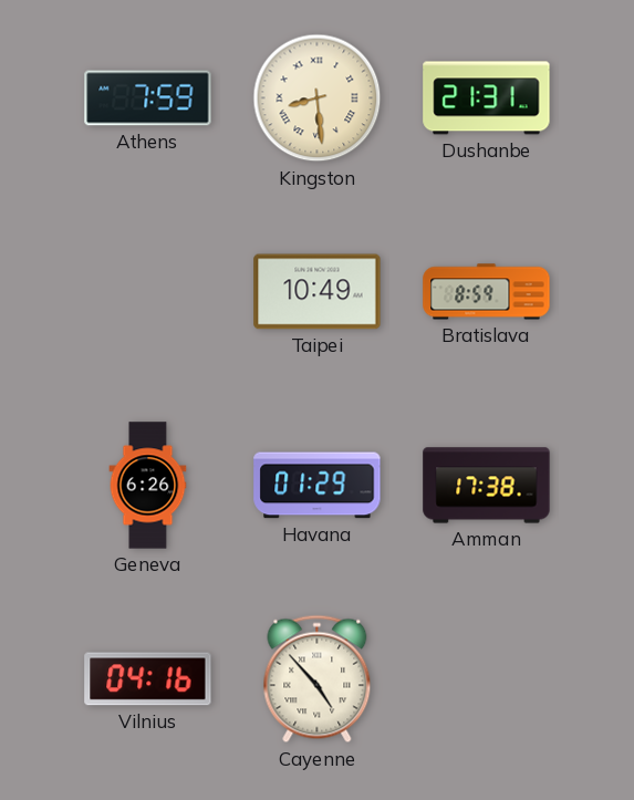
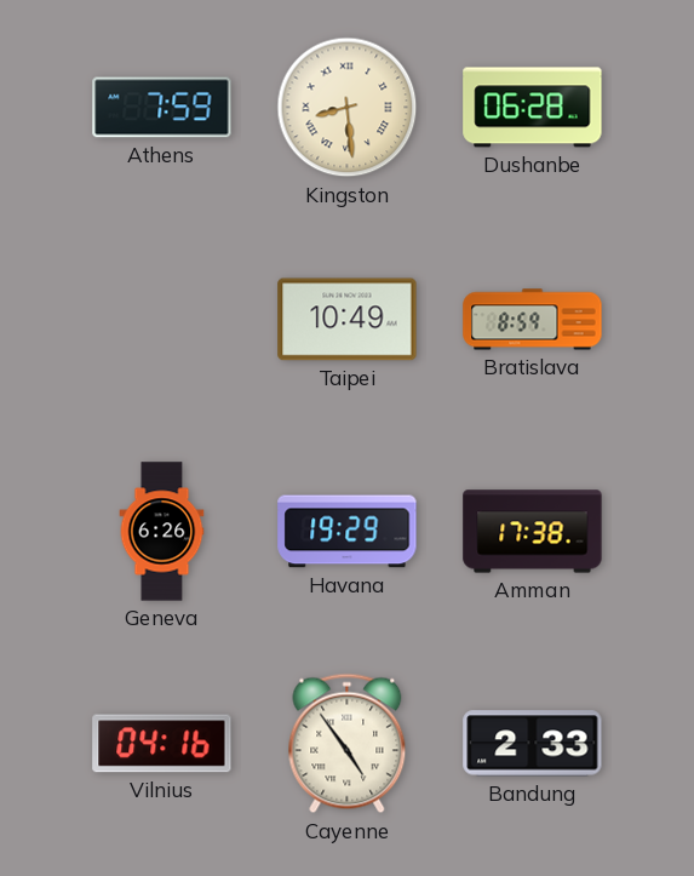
Dushanbe: 21:31 -> 06:28 (533, 108)
Havana: 01:29 -> 19:29 (348, 532)
Cayenne: 4:53 -> 4:54 (348, 744)
Bandung: none -> 2:33 (533, 744)
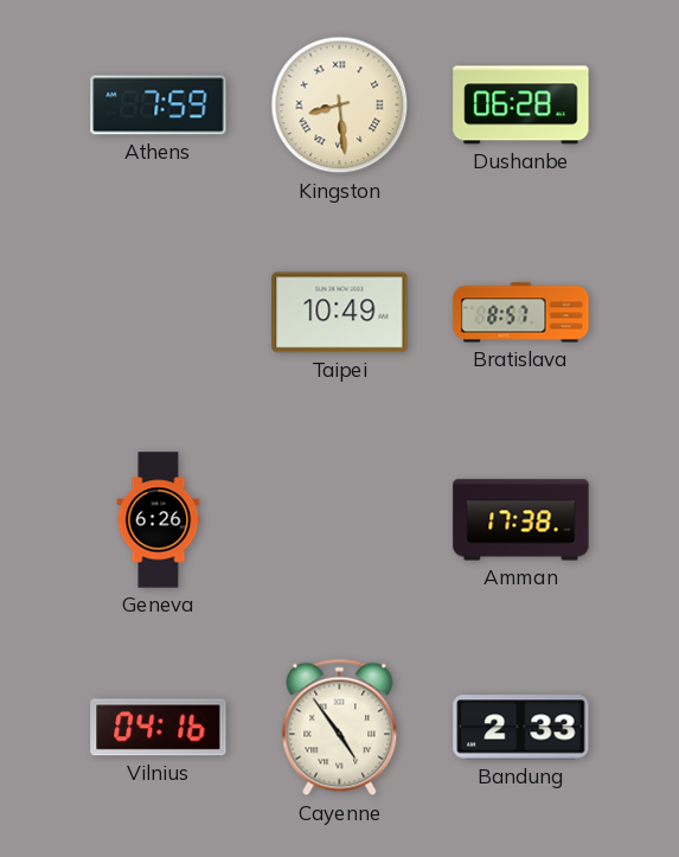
Bratislava: 8:59 -> 8:57 (521, 313)
Havana: 19:29 -> none (348, 532)
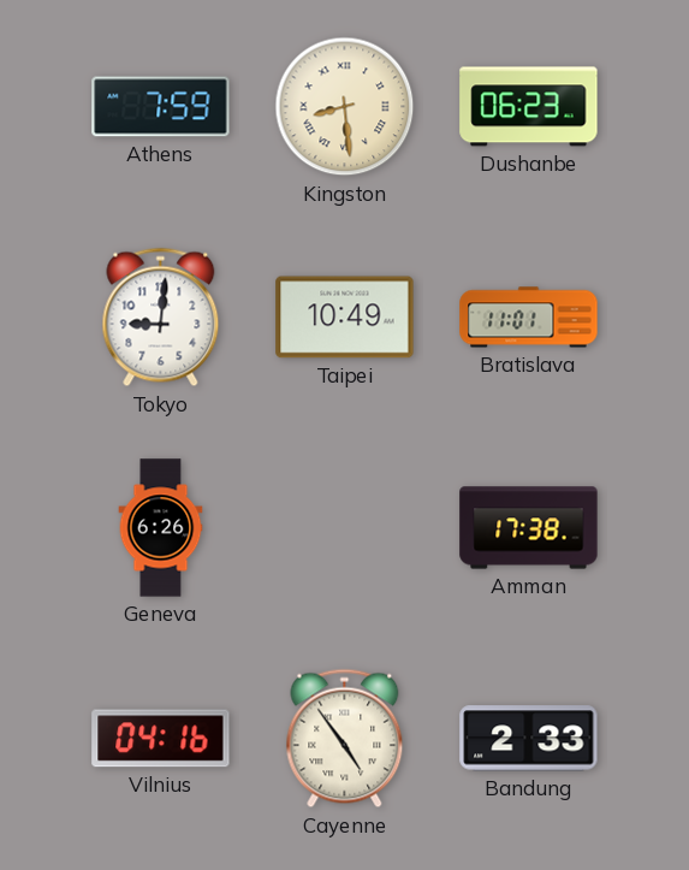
Dushanbe: 06:28 -> 06:23 (529, 107)
Tokyo: none -> 9:01 (161, 318)
Bratislava: 8:57 -> 11:01 (529, 318)
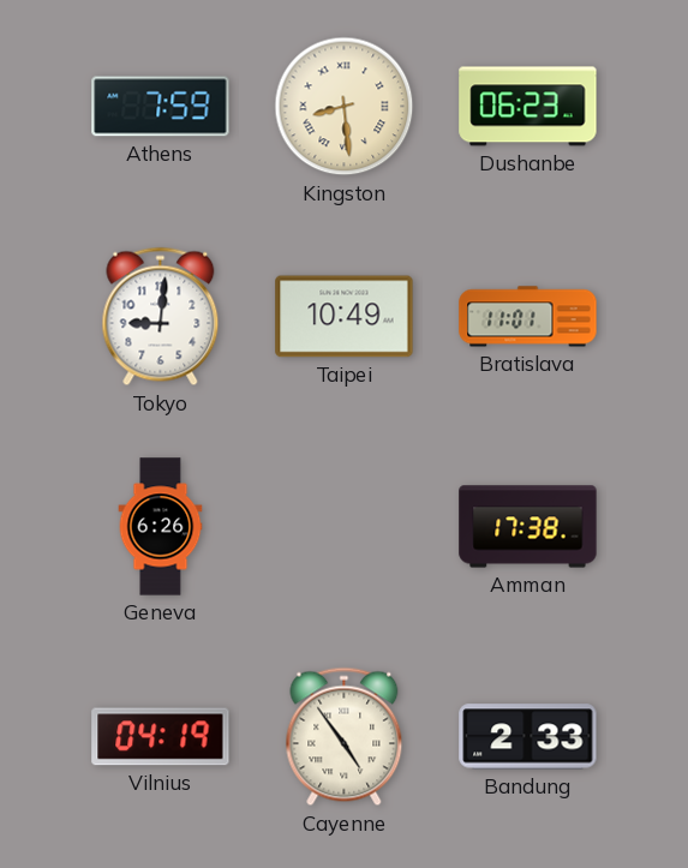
Vilnius: 04:16 -> 04:19 (161, 737)
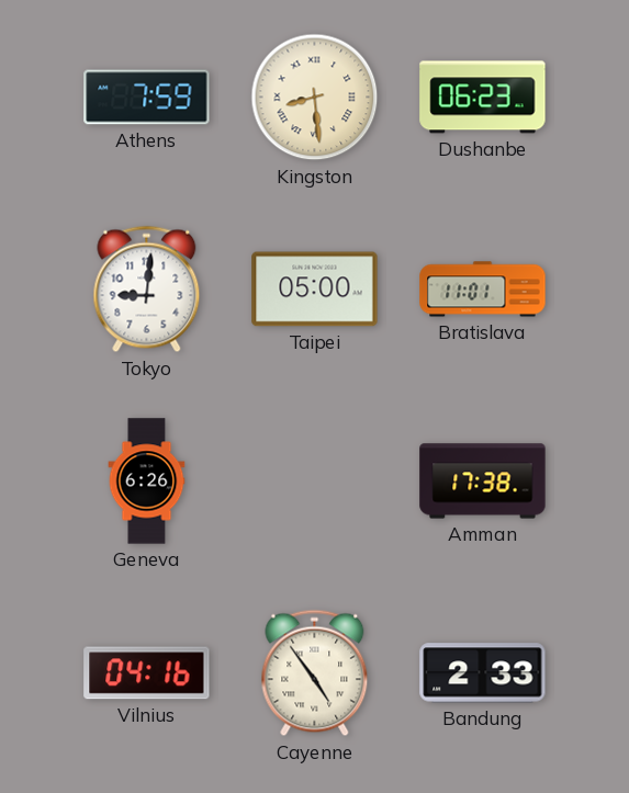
Taipei: 10:49 -> 05:00 (315, 290)
Vilnius: 04:19 -> 04:16 (147, 673)
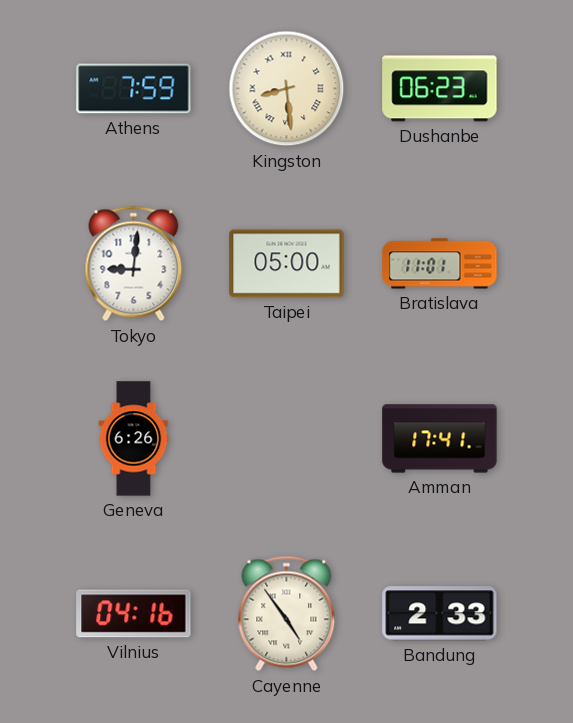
Amman: 17:38 -> 17:41 (440, 439)
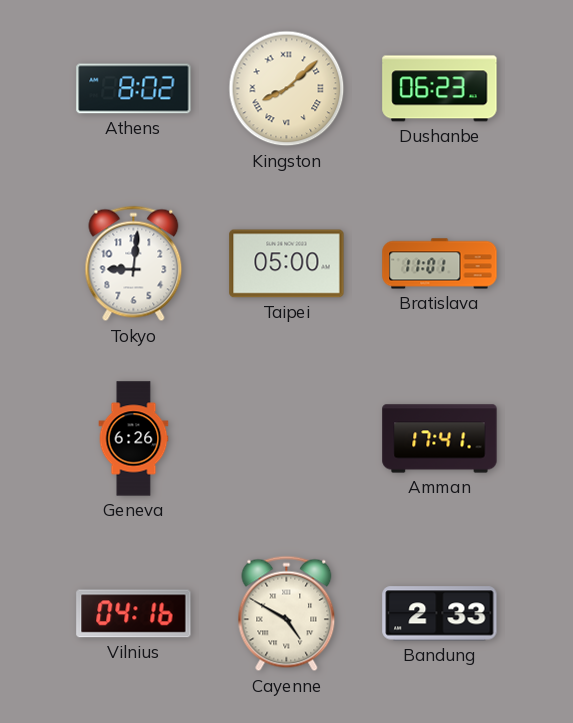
Athens: 7:59 -> 8:02 (134, 89)
Kingston: 8:29 -> 8:08 (287, 89)
Cayenne: 4:54 -> 4:50 (287, 614)
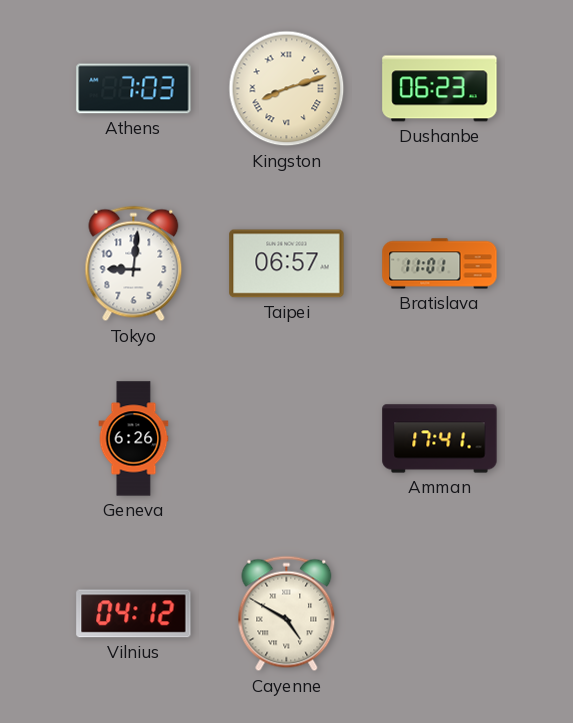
Athens: 8:02 -> 7:03 (134, 89)
Kingston: 8:08 -> 8:12 (287, 89)
Taipei: 05:00 -> 06:57 (287, 264)
Vilnius: 04:16 -> 04:12 (134, 614)
Bandung: 2:33 -> none (440, 614)
